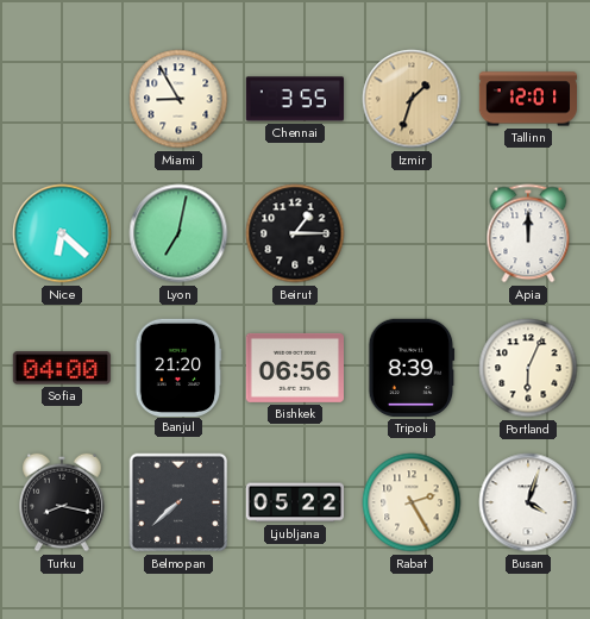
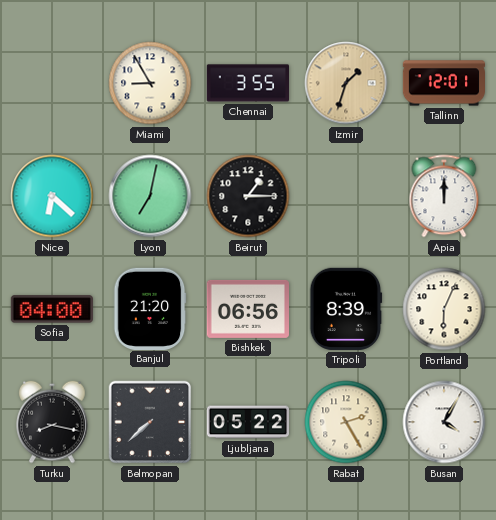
Busan: 4:03 -> 4:05 (444, 422)
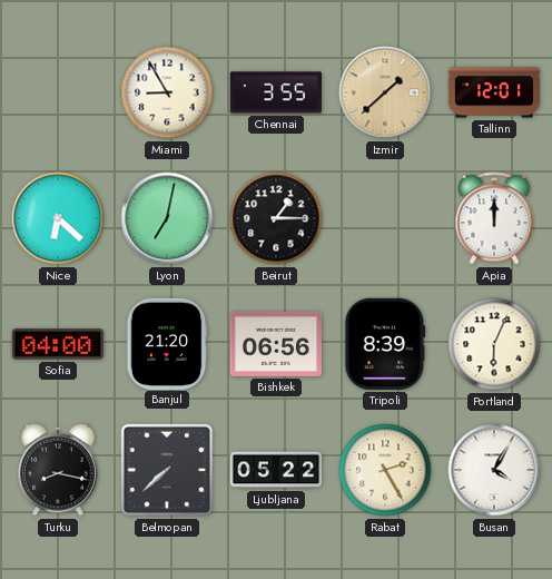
Izmir: 1:33 -> 1:38 (385, 92)
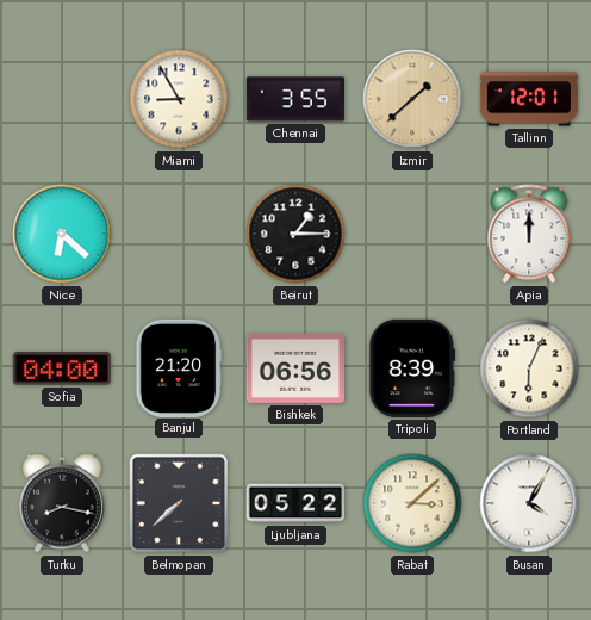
Lyon: 7:02 -> none (167, 218)
Rabat: 2:25 -> 3:08 (412, 503)
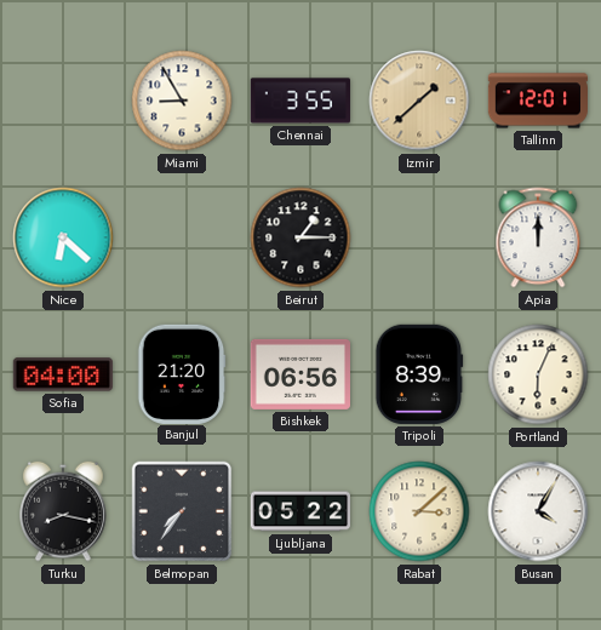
Belmopan: 7:38 -> 7:36 (182, 511)
